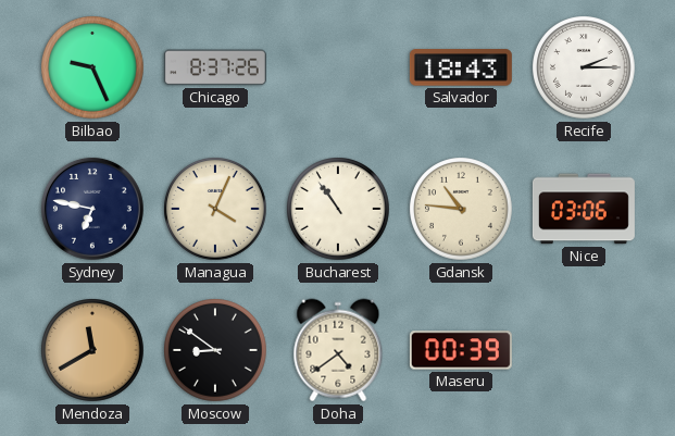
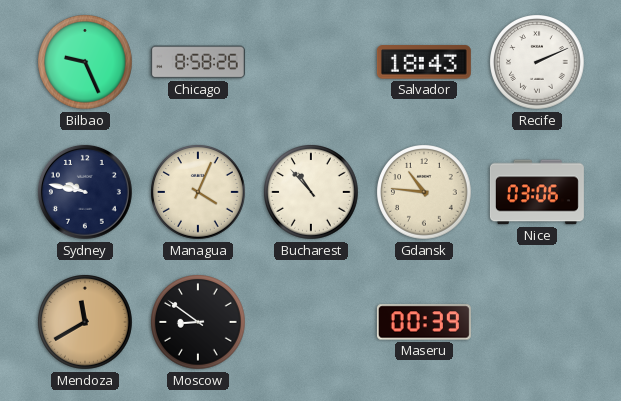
Chicago: 8:37 -> 8:58 (198, 62)
Recife: 2:15 -> 2:11 (538, 63)
Sydney: 6:47 -> 9:47 (85, 192)
Bucharest: 10:54 -> 10:53 (312, 193)
Doha: 4:39 -> none (338, 350)
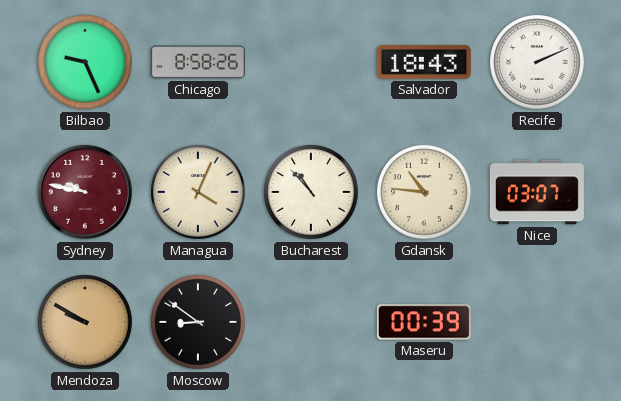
Sydney dial: navy -> burgundy (85, 192)
Nice: 03:06 -> 03:07 (537, 192)
Mendoza: 11:40 -> 9:50 (86, 323)
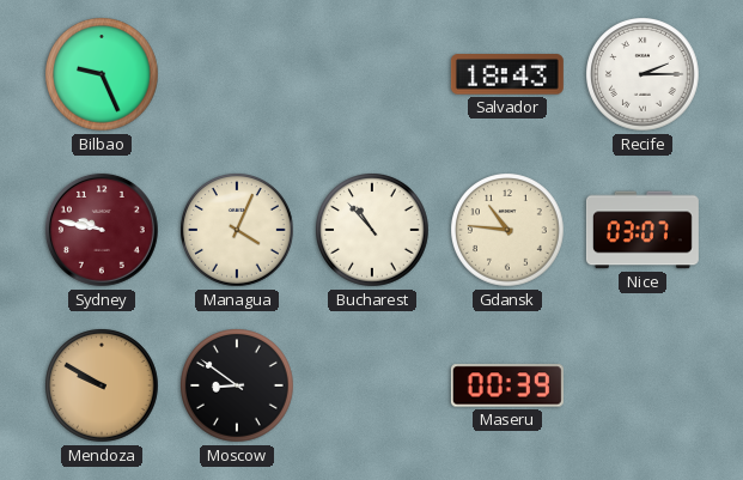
Chicago: 8:58 -> none (198, 62)
Recife: 2:11 -> 2:15 (644, 75)
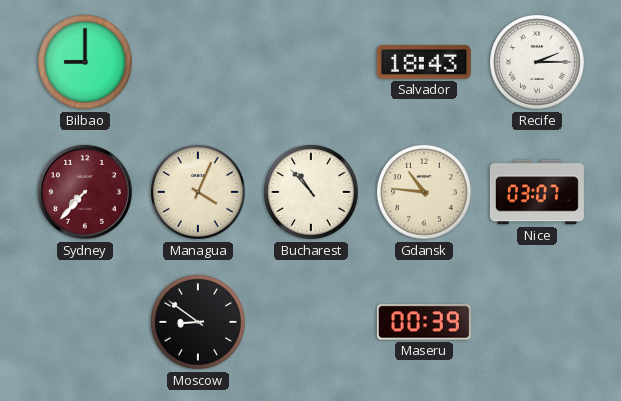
Bilbao: 9:26 -> 9:00 (86, 63)
Sydney: 9:47 -> 7:37 (85, 192)
Mendoza: 9:50 -> none (103, 387)
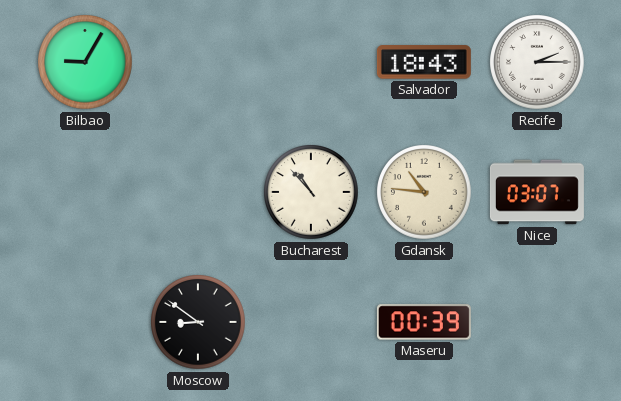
Bilbao: 9:00 -> 9:05 (86, 63)
Sydney: 7:37 -> none (85, 192)
Managua: 4:04 -> none (199, 193)
